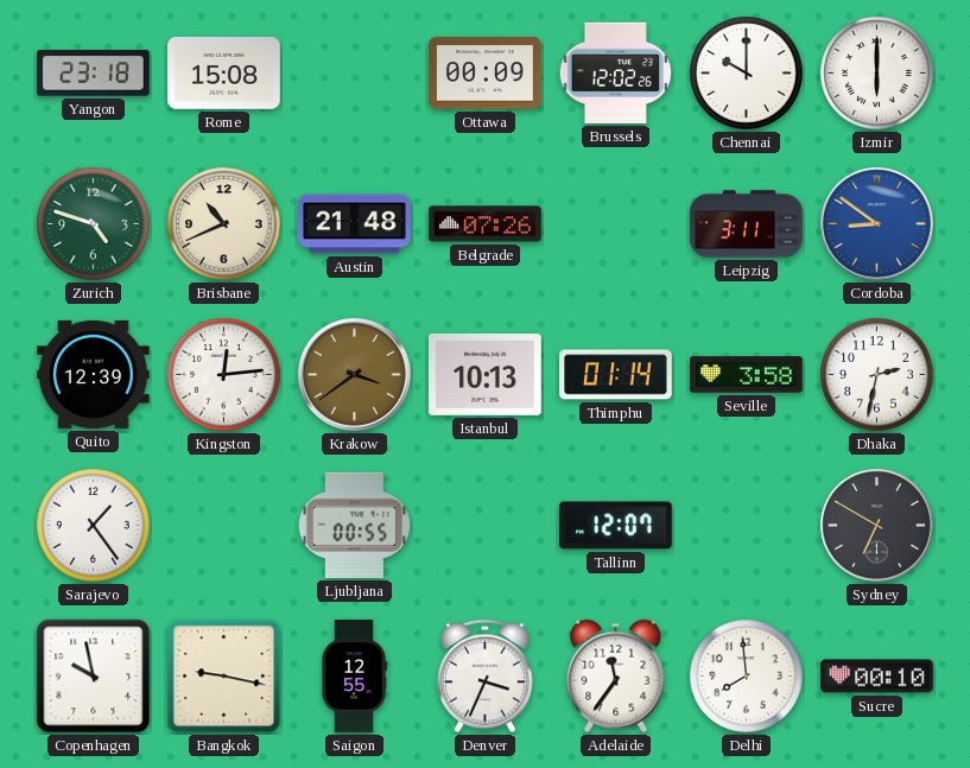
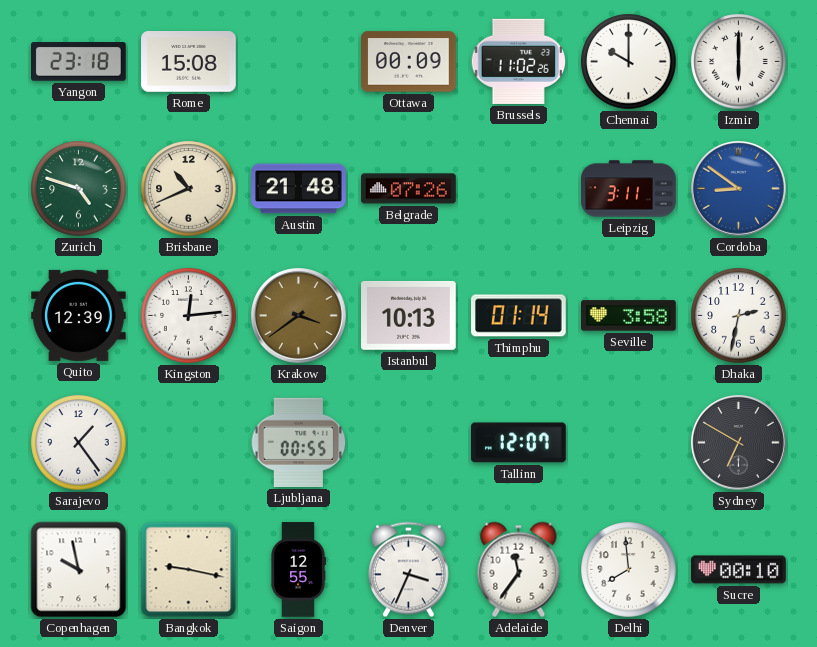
Brussels: 12:02 -> 11:02 (518, 61)
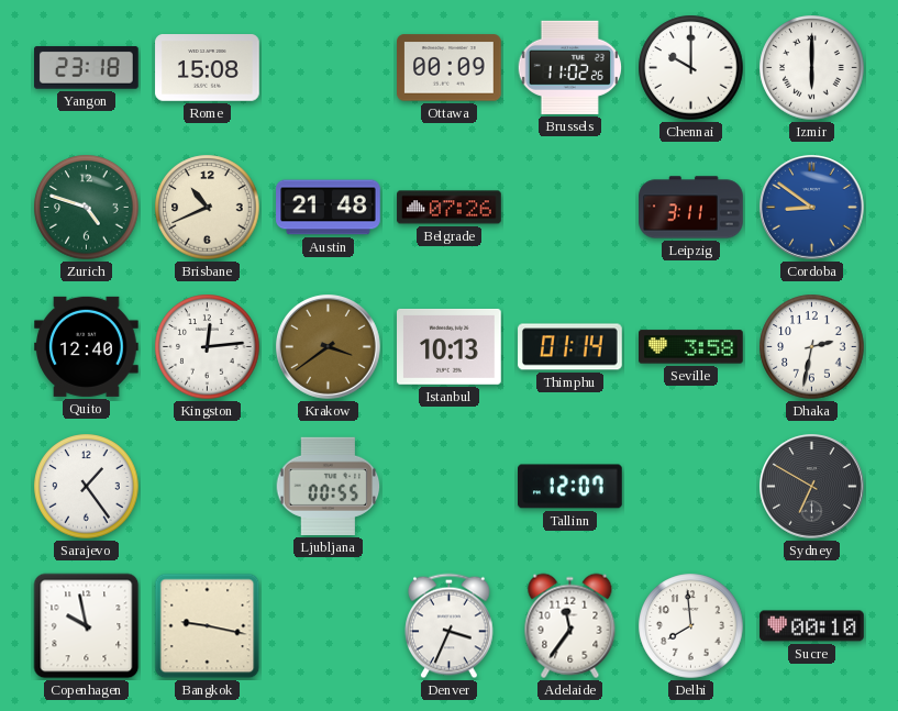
Quito: 12:39 -> 12:40 (87, 346)
Saigon: 12:55 -> none (298, 570)
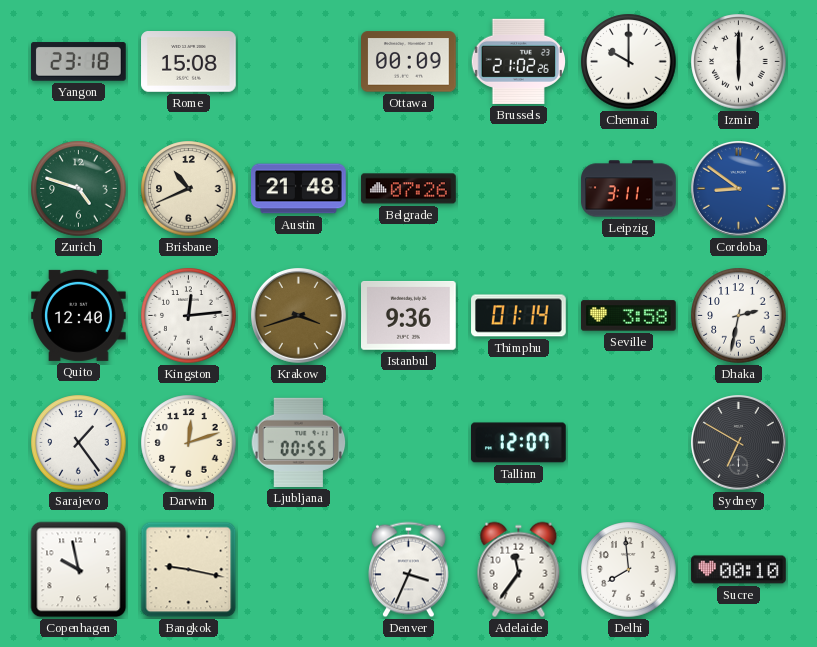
Brussels: 11:02 -> 21:02 (518, 61)
Krakow: 3:39 -> 3:42 (299, 316)
Istanbul: 10:13 -> 9:36 (409, 316)
Darwin: none -> 12:12 (189, 443)
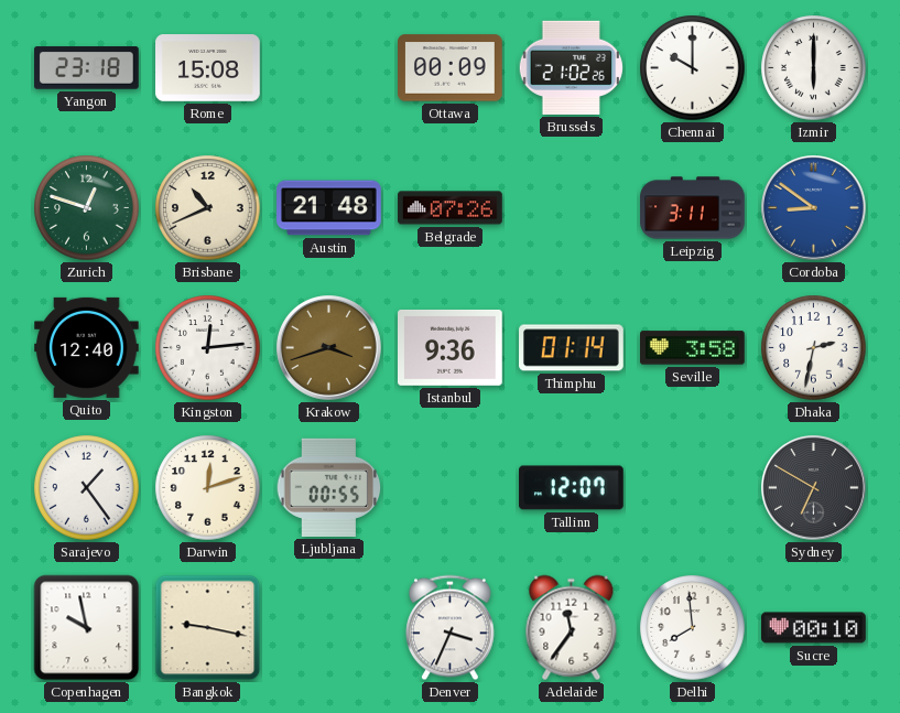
Zurich: 4:48 -> 12:48 (87, 208)
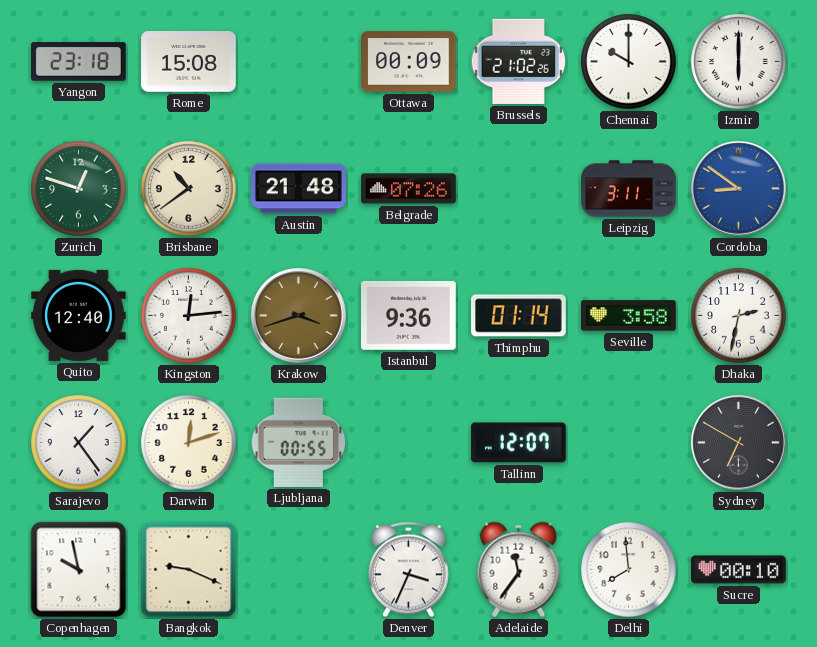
Brisbane: 10:41 -> 10:39 (189, 189)
Bangkok: 9:17 -> 9:19 (189, 570)
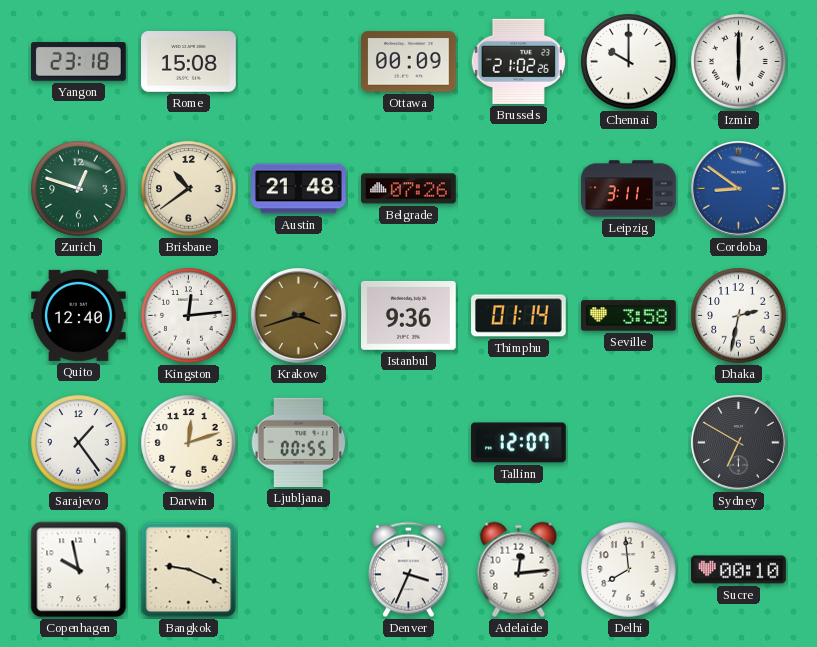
Adelaide: 11:36 -> 12:14 (519, 570)
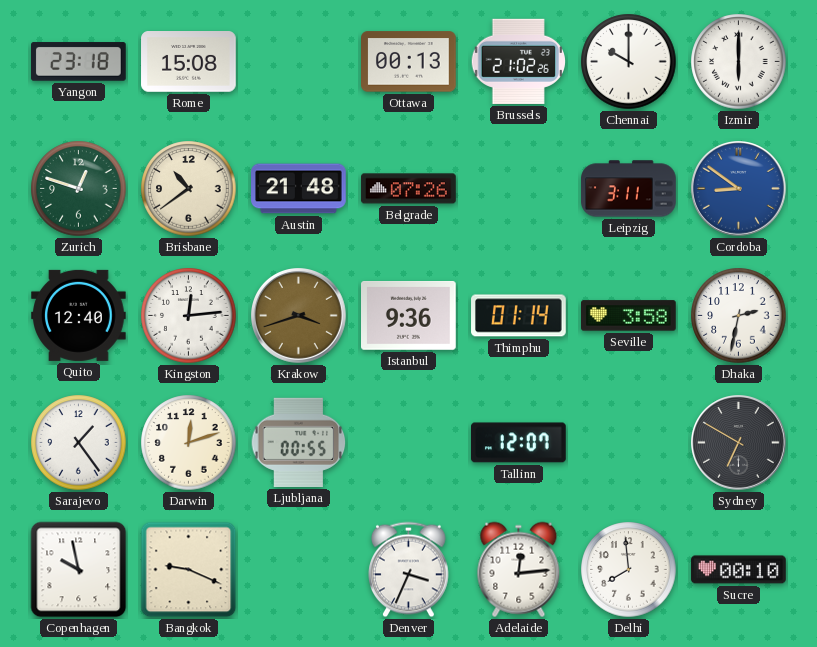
Ottawa: 00:09 -> 00:13 (409, 62)
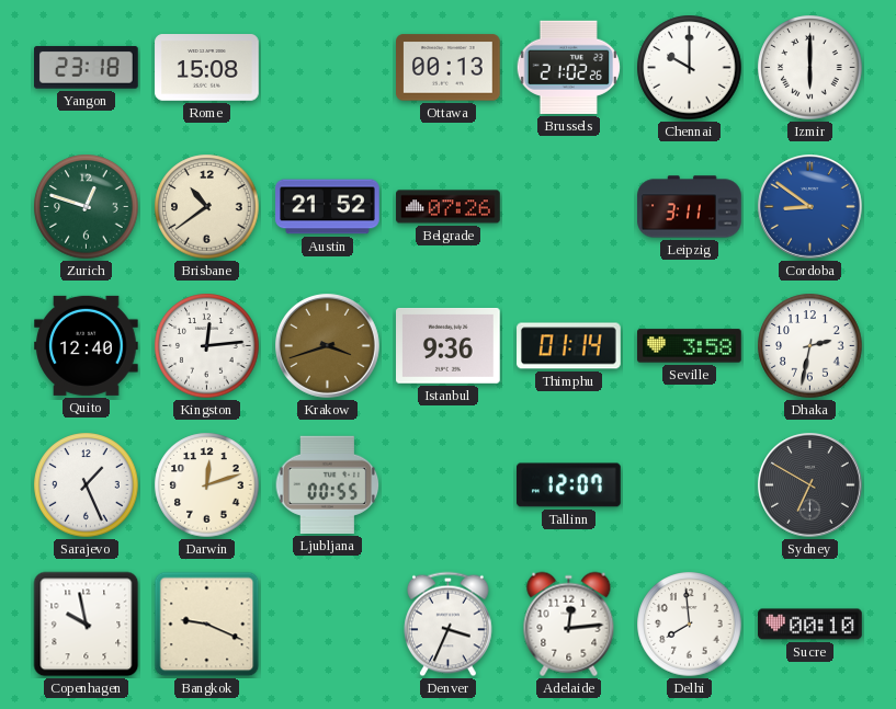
Austin: 21:48 -> 21:52 (328, 207)
Sarajevo: 1:24 -> 1:26 (87, 485)
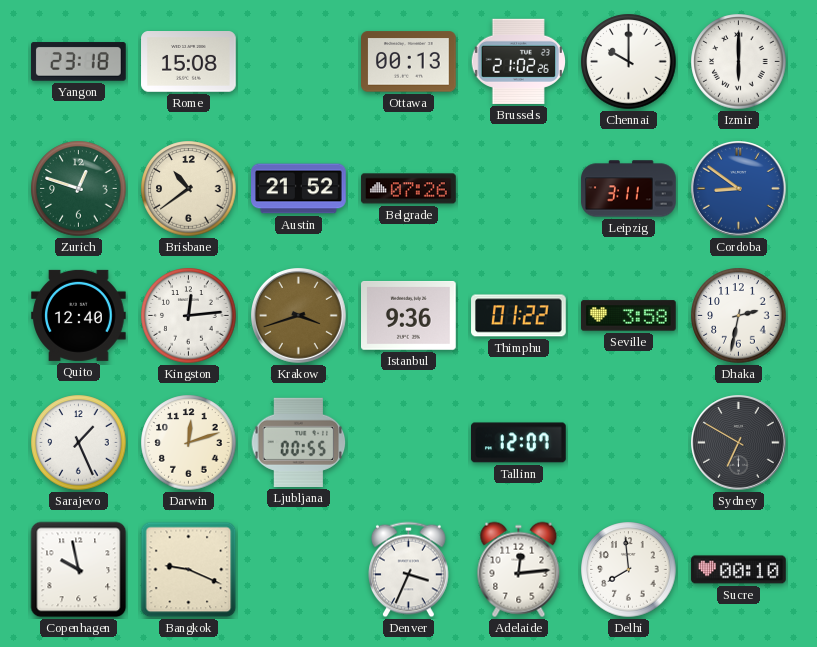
Thimphu: 01:14 -> 01:22 (519, 316)
